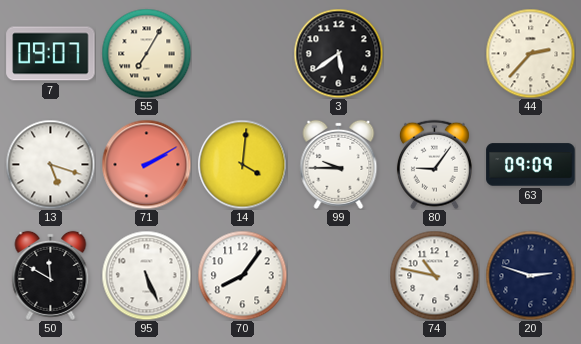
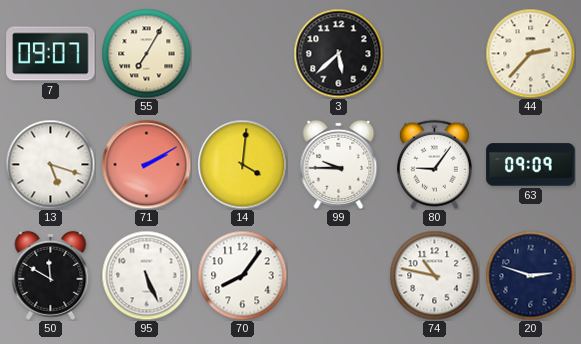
3: 5:39 -> 5:38 (338, 53)
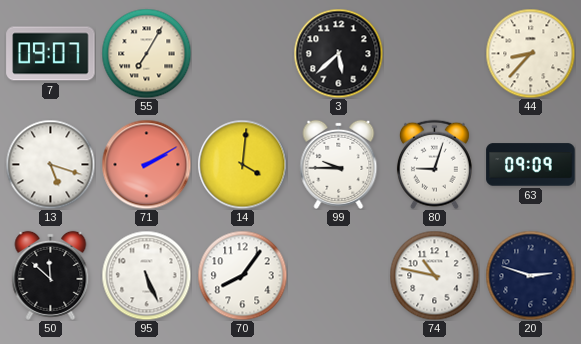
44: 2:37 -> 8:37 (530, 53)
80: 9:06 -> 9:03 (434, 164)
50: 11:50 -> 11:52 (51, 275)
